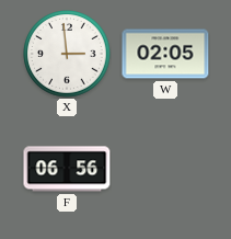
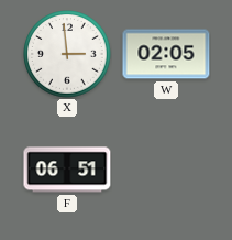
F: 06:56 -> 06:51 (67, 170)
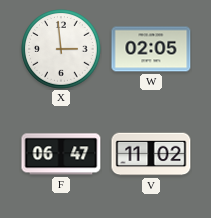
F: 06:51 -> 06:47 (61, 154)
V: none -> 11:02 (151, 154)
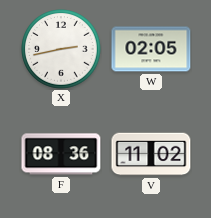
X: 2:59 -> 2:43 (61, 49)
F: 06:47 -> 08:36 (61, 154)
